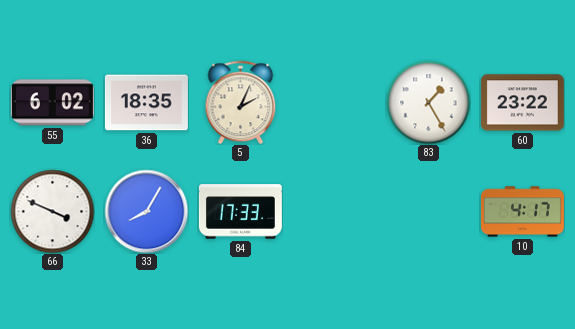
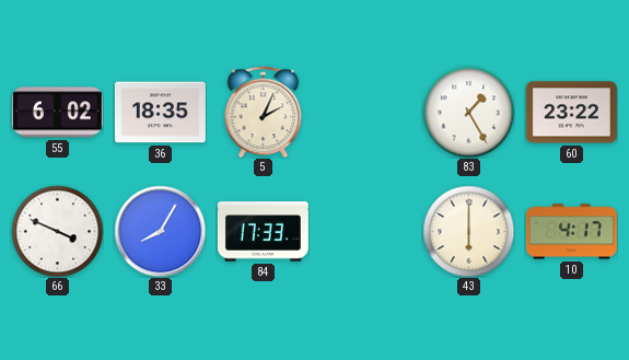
43: none -> 6:00 (468, 231)
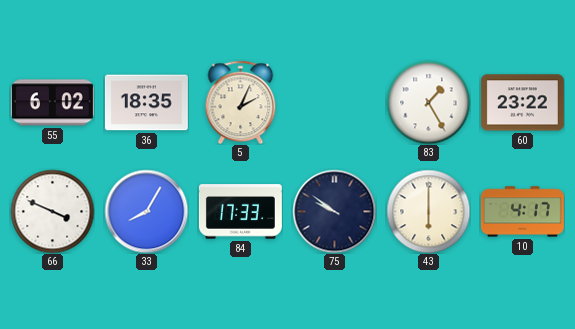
75: none -> 9:51 (334, 211)
